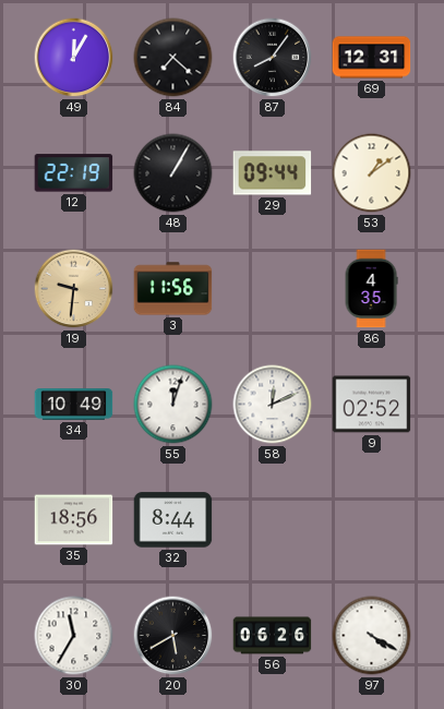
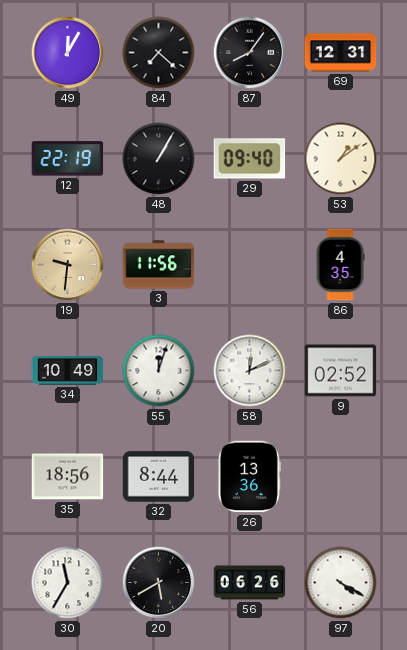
29: 09:44 -> 09:40 (250, 159)
26: none -> 13:36 (249, 477)
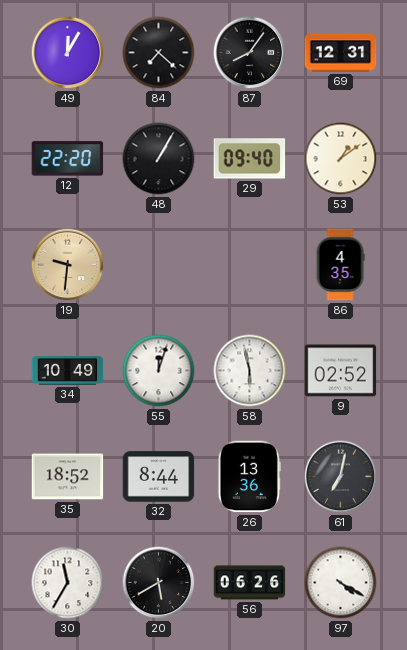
12: 22:19 -> 22:20 (68, 159)
3: 11:56 -> none (159, 265)
58: 12:11 -> 5:58 (250, 371)
35: 18:56 -> 18:52 (68, 477)
61: none -> 7:02 (341, 477)
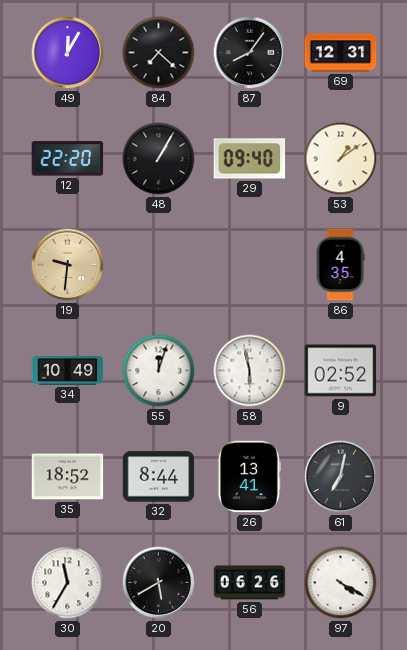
26: 13:36 -> 13:41 (249, 477)
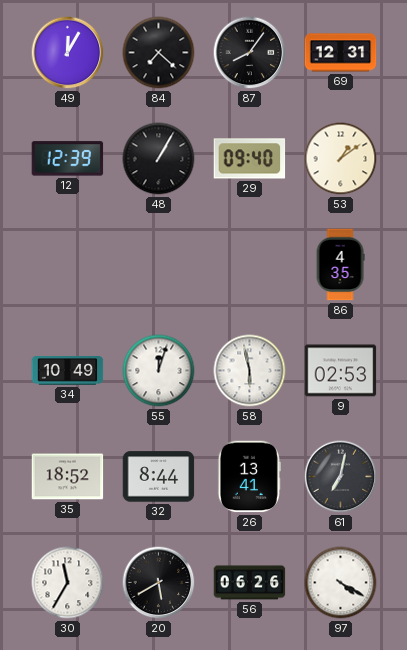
12: 22:20 -> 12:39 (68, 159)
19: 9:31 -> none (68, 265)
9: 02:52 -> 02:53 (341, 371)
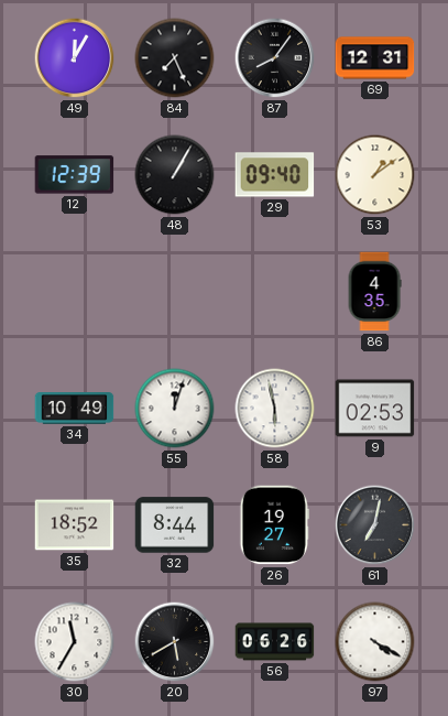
84: 7:22 -> 7:26 (175, 58)
26: 13:41 -> 19:27 (274, 525)
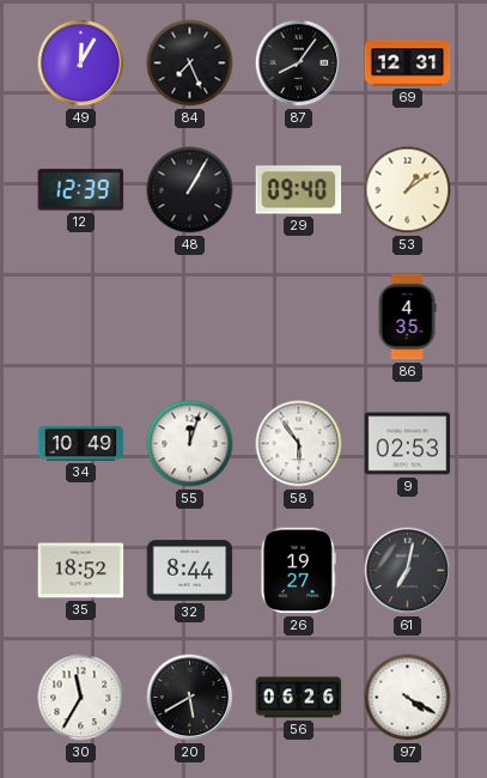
58: 5:58 -> 5:54 (299, 444)
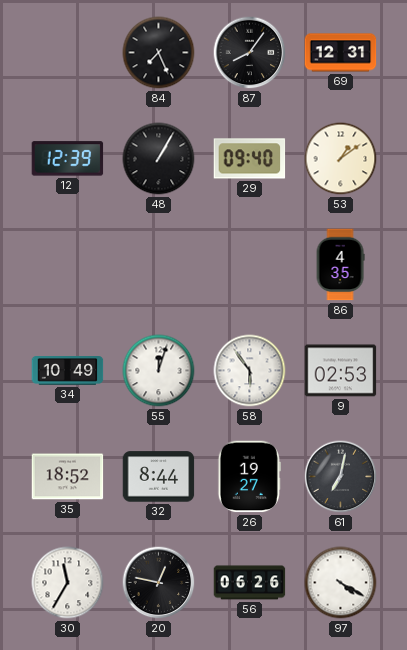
49: 12:05 -> none (81, 63)
20: 5:40 -> 12:47 (159, 583)
